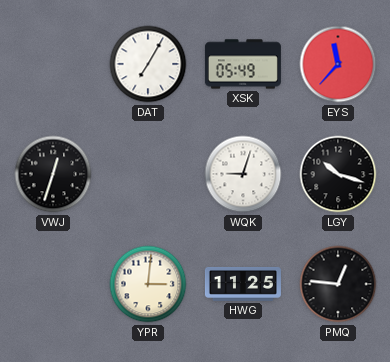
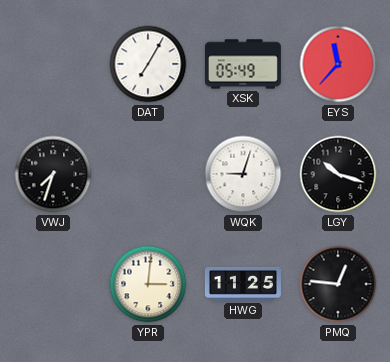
VWJ: 12:33 -> 7:33 (53, 174)
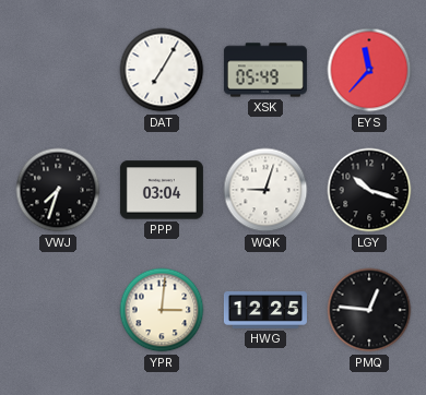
PPP: none -> 03:04 (162, 190)
HWG: 11:25 -> 12:25 (265, 310)
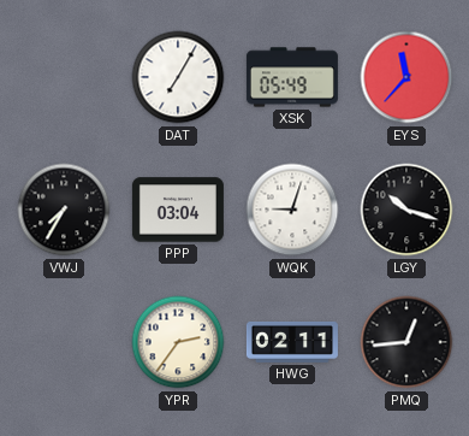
VWJ: 7:33 -> 7:35 (64, 210)
YPR: 3:01 -> 2:36 (178, 342)
HWG: 12:25 -> 02:11 (292, 342)
PMQ: 12:46 -> 12:44 (406, 342)
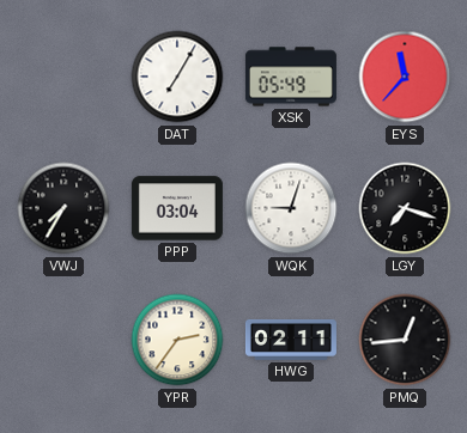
LGY: 10:18 -> 7:18 (405, 208)
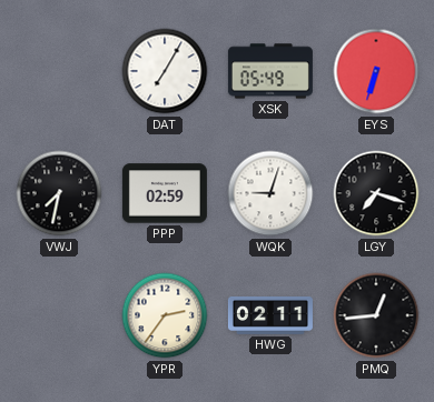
EYS: 11:37 -> 6:33 (376, 71)
VWJ: 7:35 -> 7:32 (59, 193)
PPP: 03:04 -> 02:59 (165, 193)
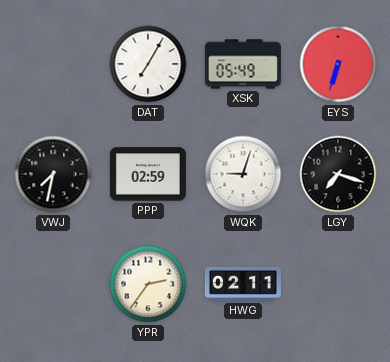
PMQ: 12:44 -> none (376, 315)
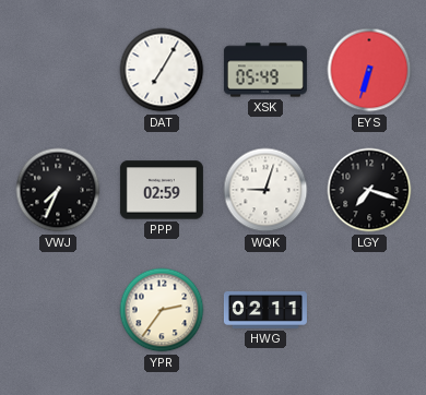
VWJ: 7:32 -> 7:34 (58, 190)
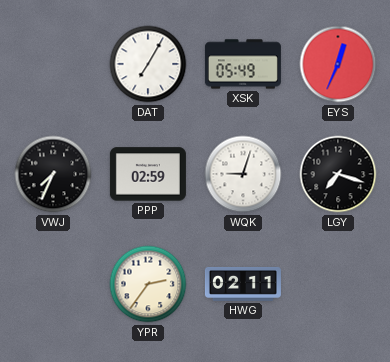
EYS: 6:33 -> 12:34 (338, 64)
